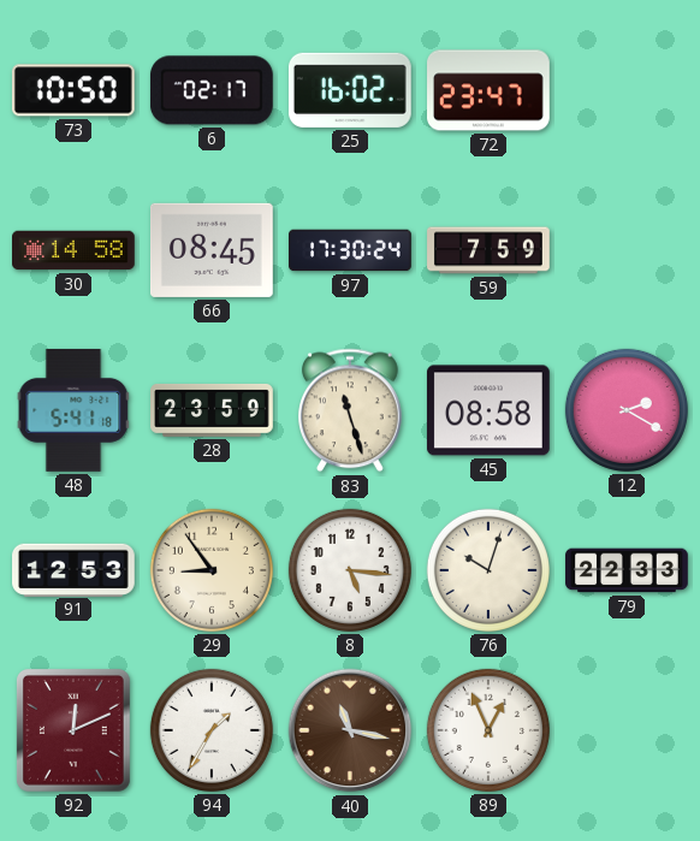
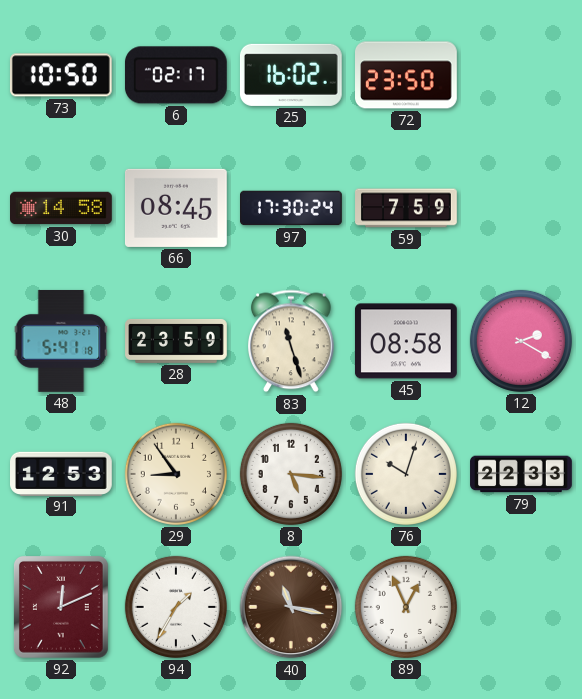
72: 23:47 -> 23:50 (407, 75)
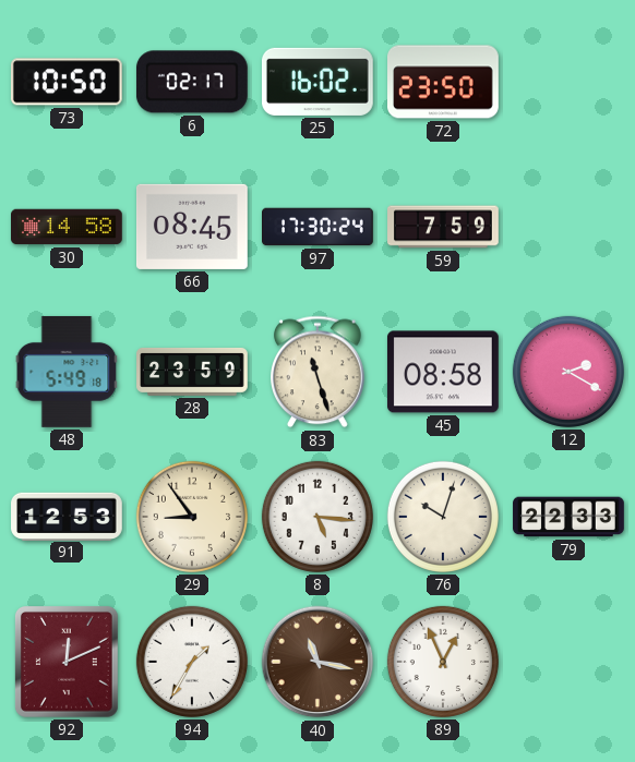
48: 5:41 -> 5:49 (67, 372)
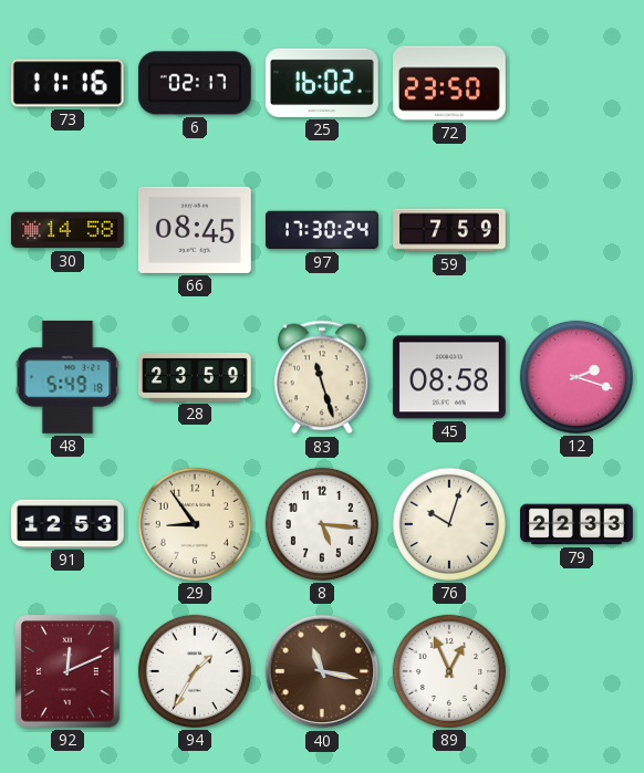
73: 10:50 -> 11:16 (67, 83)
12: 2:20 -> 2:18 (577, 377)
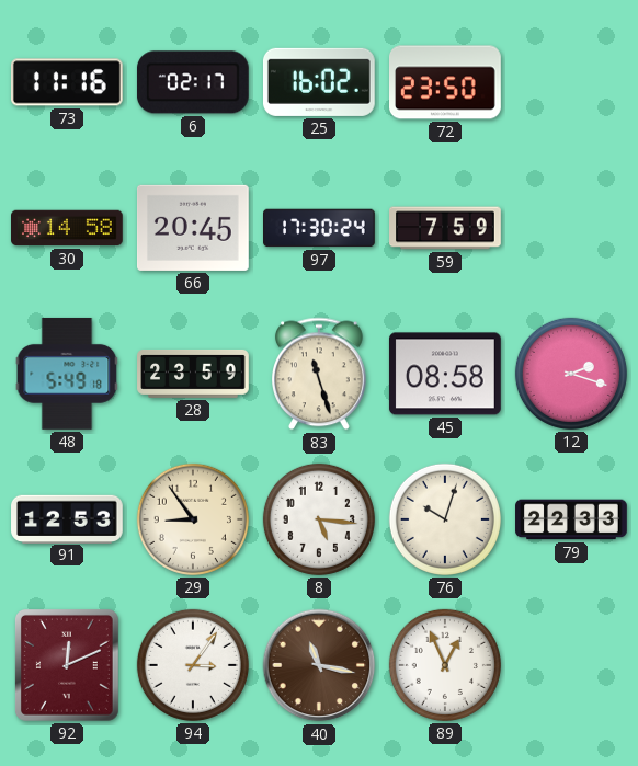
66: 08:45 -> 20:45 (194, 228)
94: 1:35 -> 3:06 (193, 665)
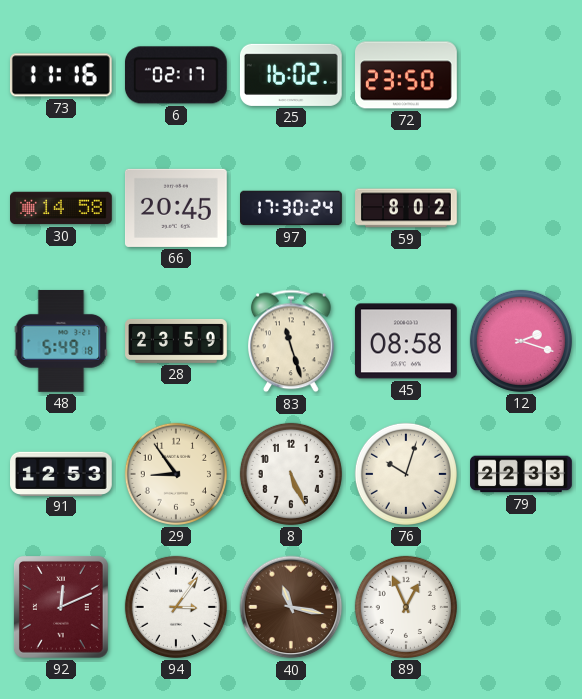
59: 7:59 -> 8:02 (406, 208)
8: 5:16 -> 5:26 (291, 474)
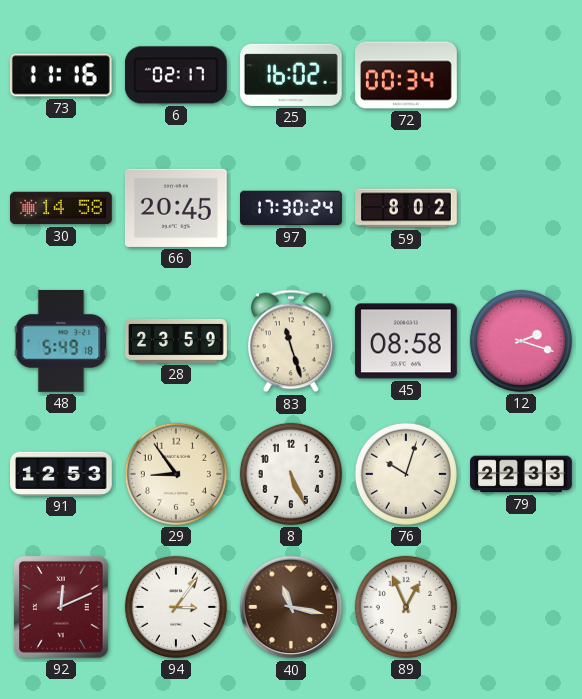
72: 23:50 -> 00:34 (407, 75)
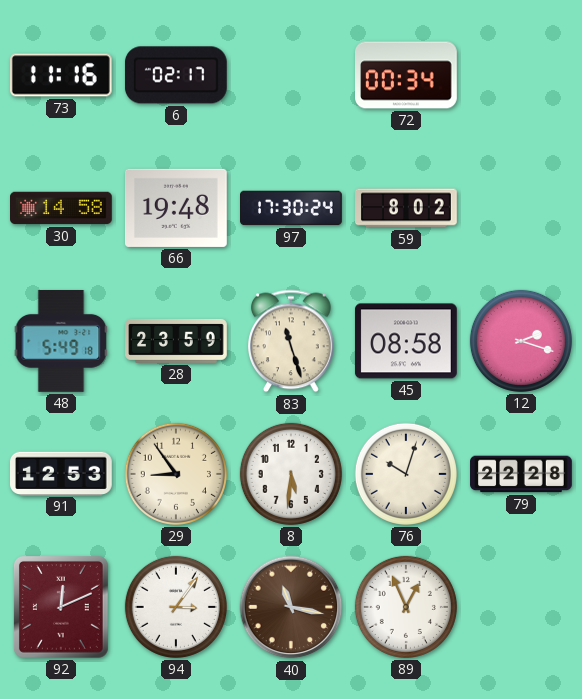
25: 16:02 -> none (291, 75)
66: 20:45 -> 19:48 (177, 208)
8: 5:26 -> 5:31 (291, 474)
79: 22:33 -> 22:28 (521, 474)
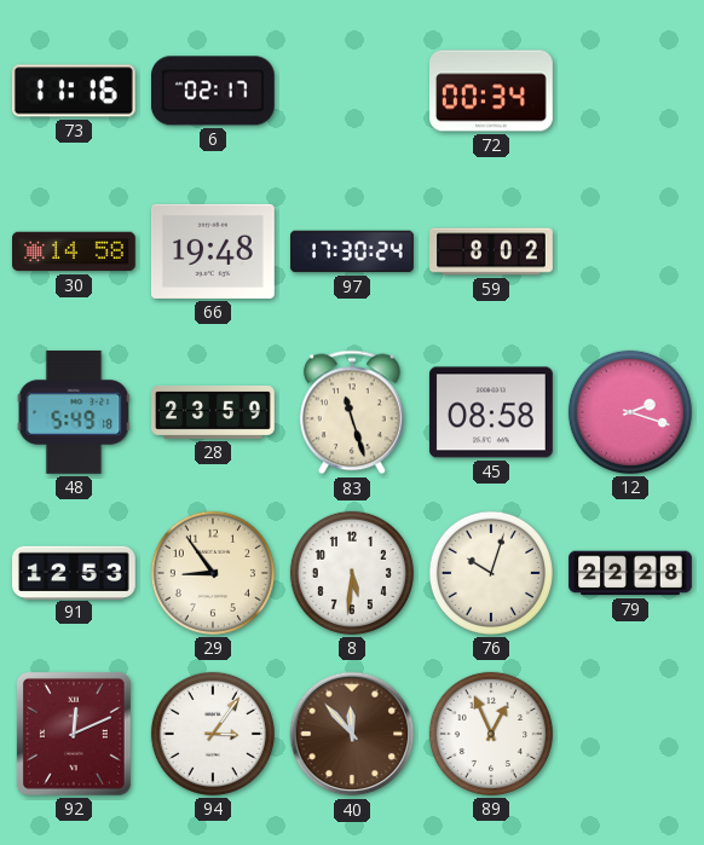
40: 11:17 -> 11:53 (352, 734)
